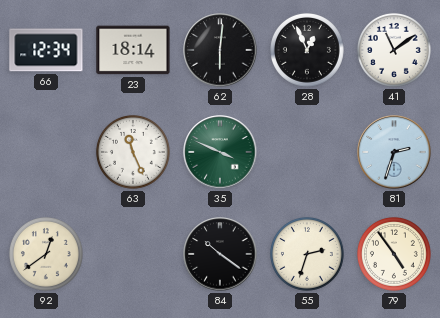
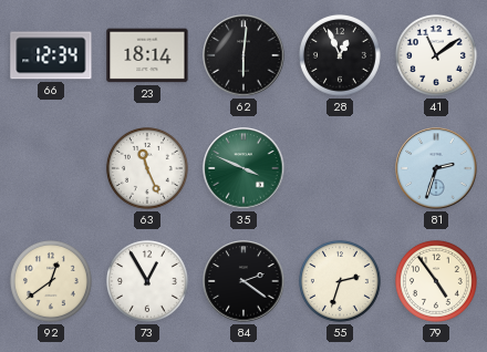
73: none -> 12:55 (147, 281)
84: 10:21 -> 2:21 (244, 281)
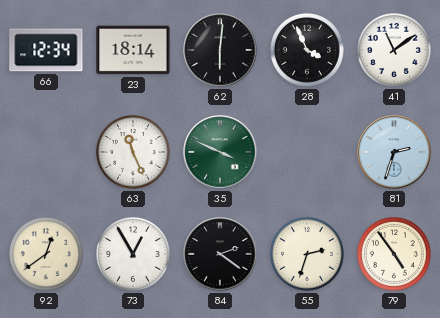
28: 12:56 -> 3:56 (307, 50)
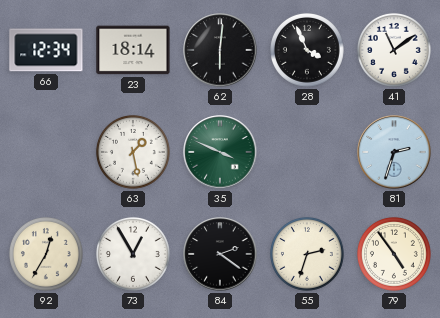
63: 11:26 -> 1:28 (133, 152)
92: 12:39 -> 12:35 (46, 254)
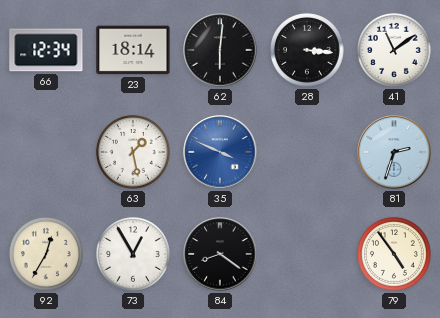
28: 3:56 -> 3:16 (307, 50)
35 dial: green -> blue (220, 152)
84: 2:21 -> 8:21 (220, 254)
55: 2:33 -> none (307, 254)
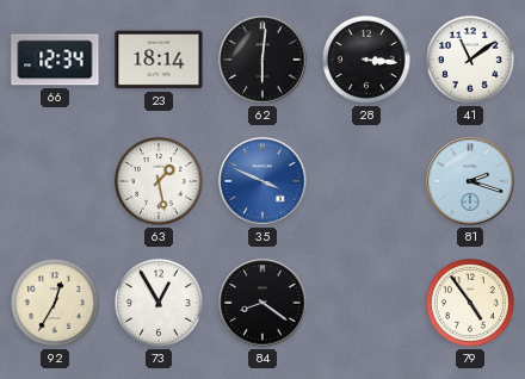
81: 2:33 -> 2:18 (470, 181)
